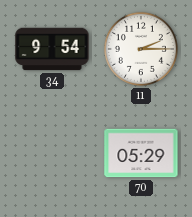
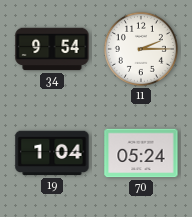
19: none -> 1:04 (52, 153)
70: 05:29 -> 05:24 (141, 153)
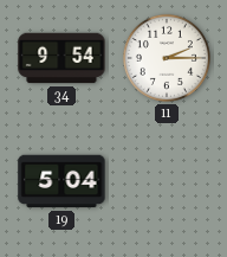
19: 1:04 -> 5:04 (61, 181)
70: 05:24 -> none (141, 153)
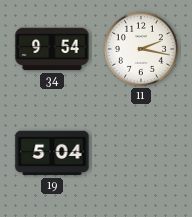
11: 2:15 -> 2:17 (141, 49)
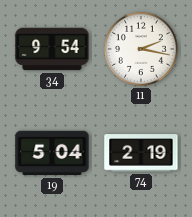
74: none -> 2:19 (141, 153)
